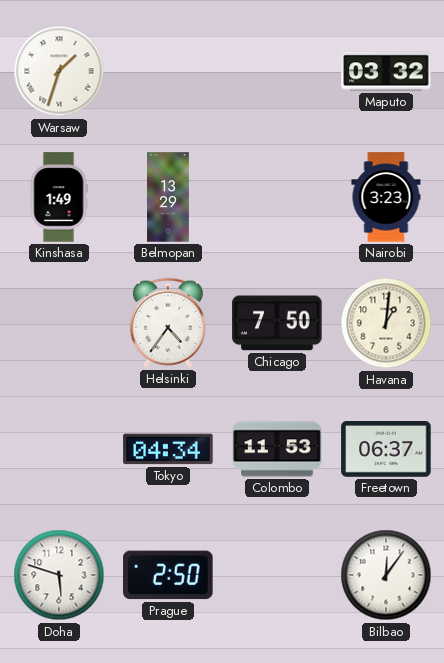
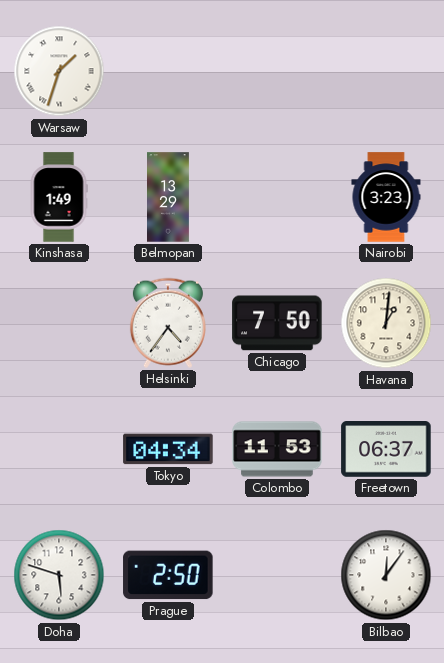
Maputo: 03:32 -> none (386, 71)
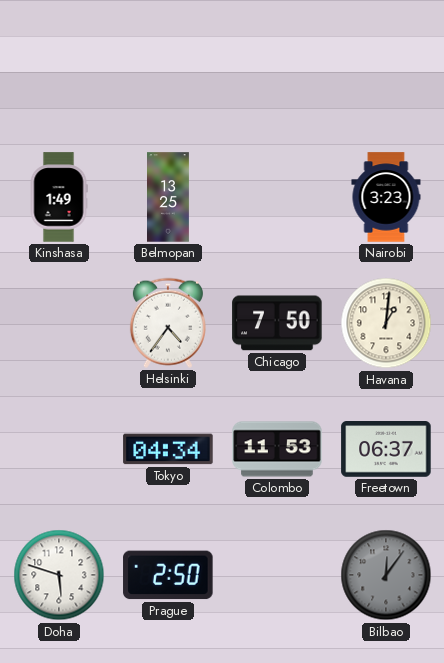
Warsaw: 1:33 -> none (59, 71)
Belmopan: 13:29 -> 13:25 (169, 197)
Bilbao dial: white -> grey (386, 575)
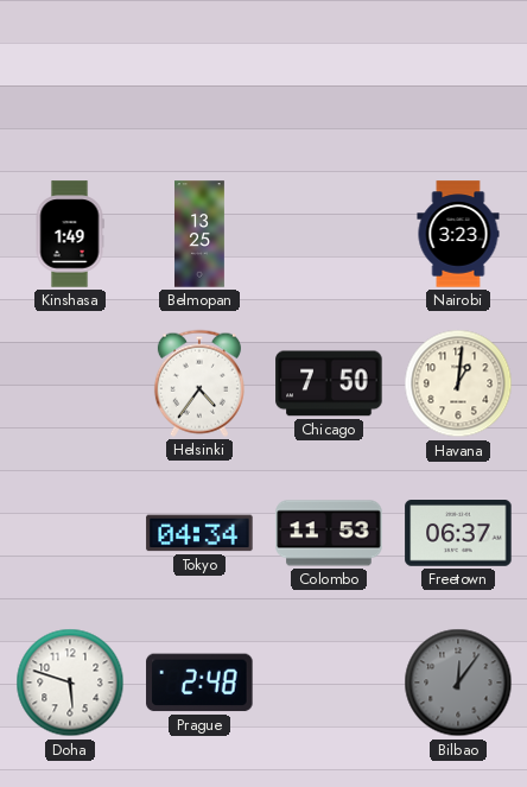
Prague: 2:50 -> 2:48 (199, 683)
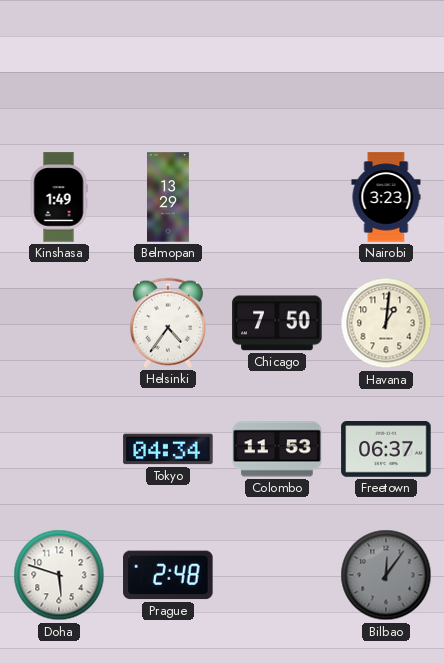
Belmopan: 13:25 -> 13:29 (169, 197)
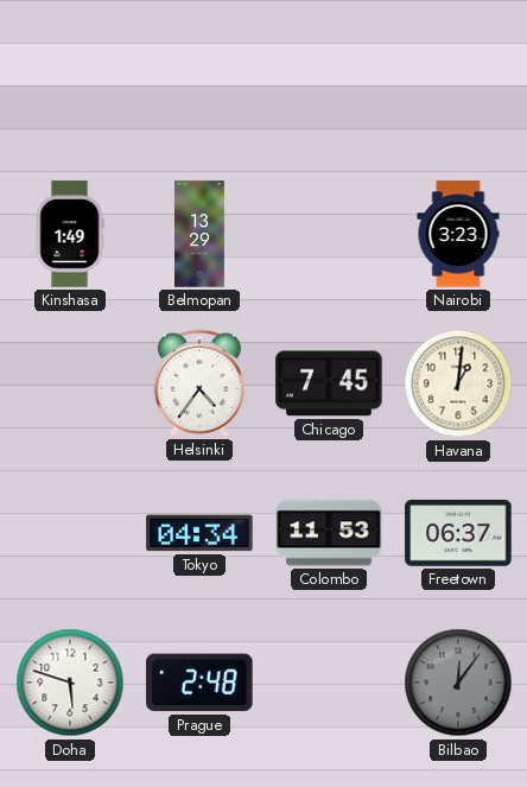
Chicago: 7:50 -> 7:45 (329, 383)
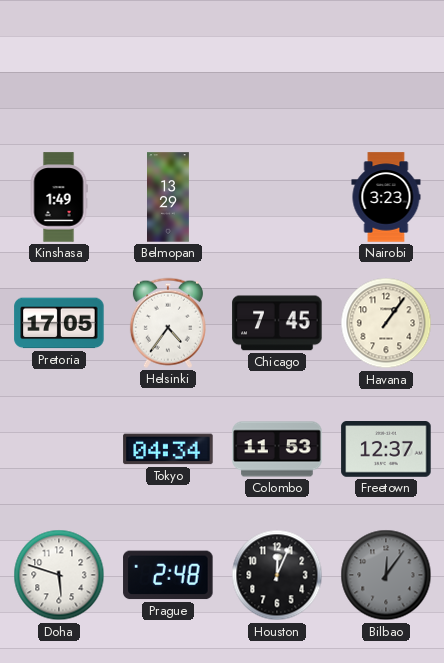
Pretoria: none -> 17:05 (59, 323)
Havana: 1:01 -> 1:06 (386, 323)
Freetown: 06:37 -> 12:37 (386, 450)
Houston: none -> 12:04 (277, 575)
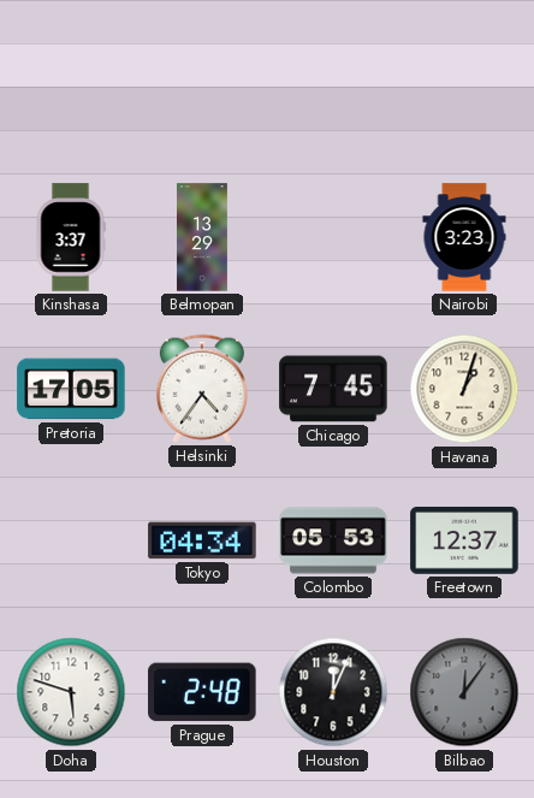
Kinshasa: 1:49 -> 3:37 (71, 237)
Havana: 1:06 -> 1:03 (464, 389)
Colombo: 11:53 -> 05:53 (333, 540)
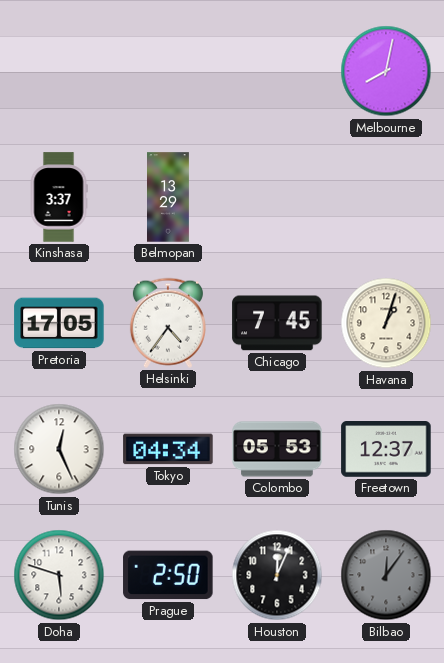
Melbourne: none -> 8:02 (386, 71)
Nairobi: 3:23 -> none (464, 237)
Tunis: none -> 12:26 (59, 449)
Prague: 2:48 -> 2:50 (168, 575)
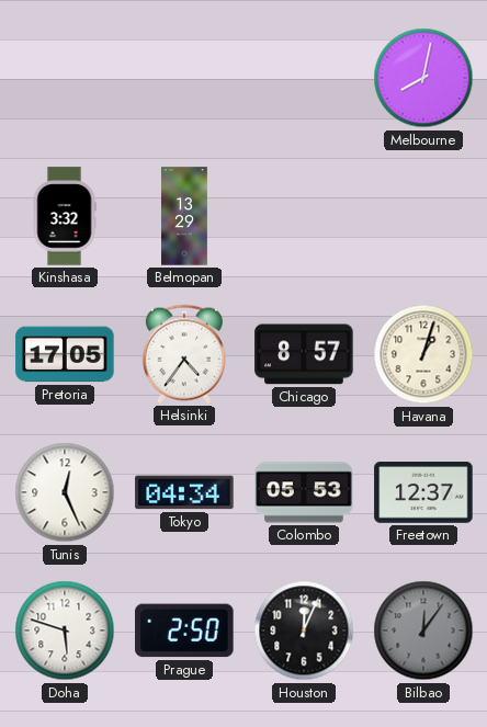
Kinshasa: 3:37 -> 3:32 (65, 216)
Chicago: 7:45 -> 8:57 (304, 354)
